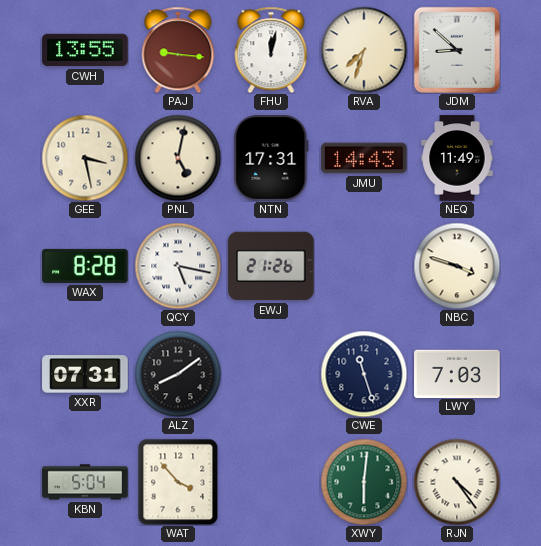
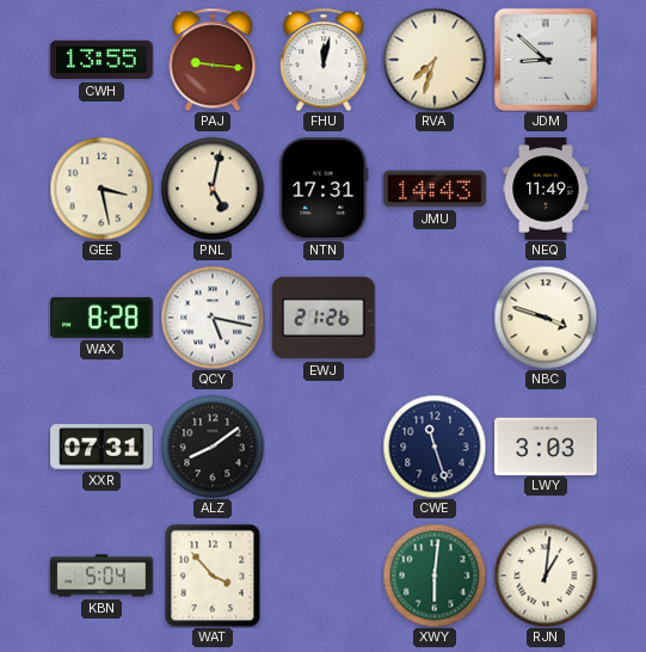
LWY: 7:03 -> 3:03 (546, 445)
RJN: 4:24 -> 1:01 (546, 576)
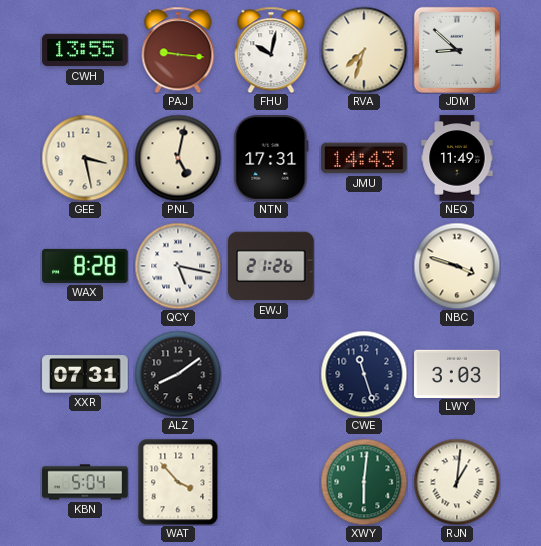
FHU: 12:02 -> 10:02 (271, 50)
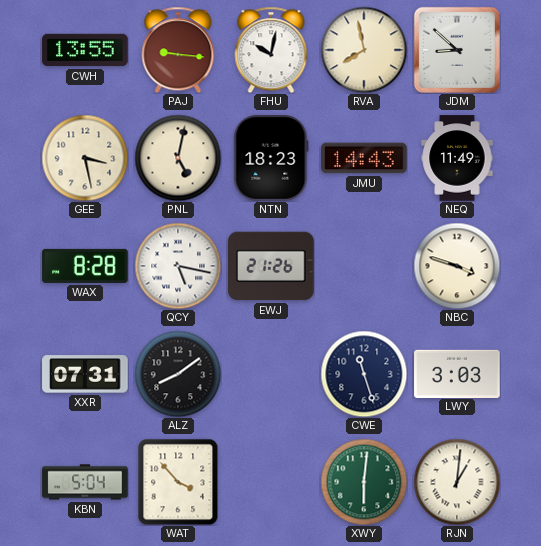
RVA: 7:33 -> 7:58 (364, 50)
NTN: 17:31 -> 18:23 (271, 158)
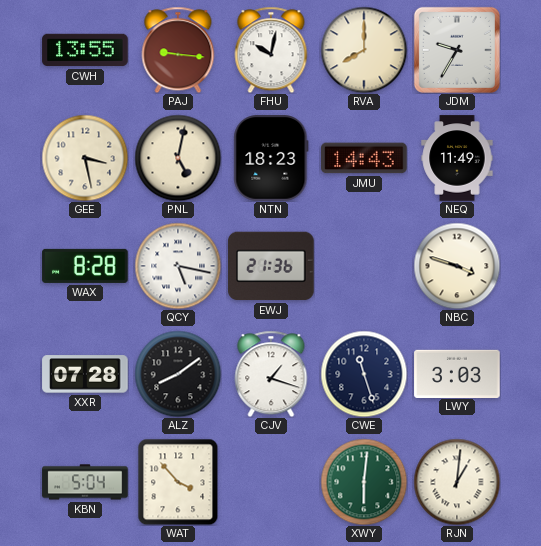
RVA: 7:58 -> 8:00 (364, 50)
JDM: 8:52 -> 9:35 (457, 50)
EWJ: 21:26 -> 21:36 (271, 266)
XXR: 07:31 -> 07:28 (85, 374)
CJV: none -> 1:18 (271, 374)
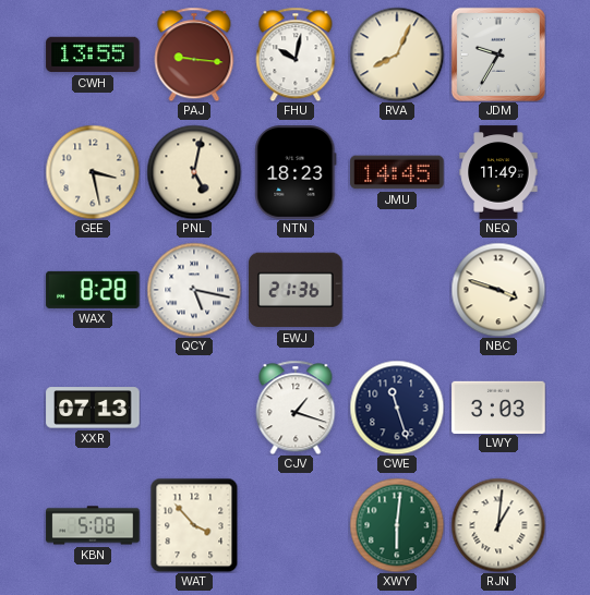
RVA: 8:00 -> 8:04 (397, 54)
JMU: 14:43 -> 14:45 (397, 172)
XXR: 07:28 -> 07:13 (93, 408)
ALZ: 8:09 -> none (178, 374)
KBN: 5:04 -> 5:08 (93, 525)
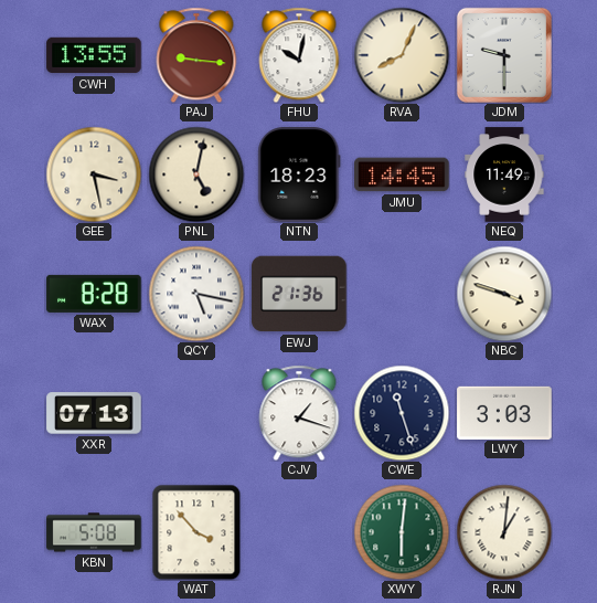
JDM: 9:35 -> 9:30 (504, 55)
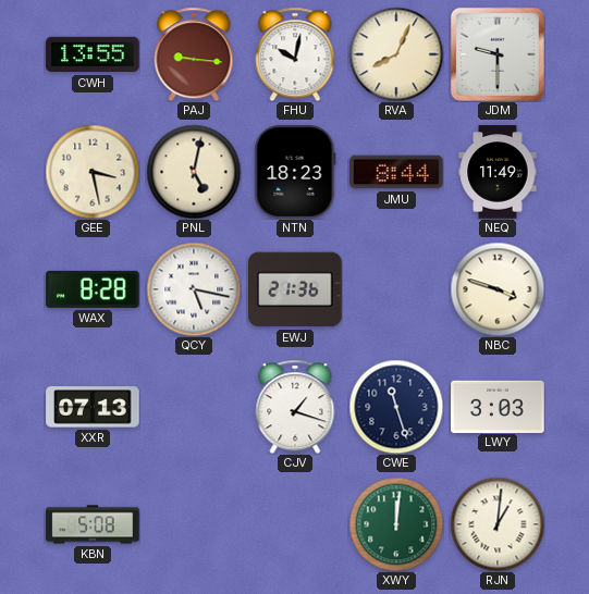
JMU: 14:45 -> 8:44 (396, 172)
WAT: 3:53 -> none (196, 532)
XWY: 6:01 -> 12:01 (396, 524)
